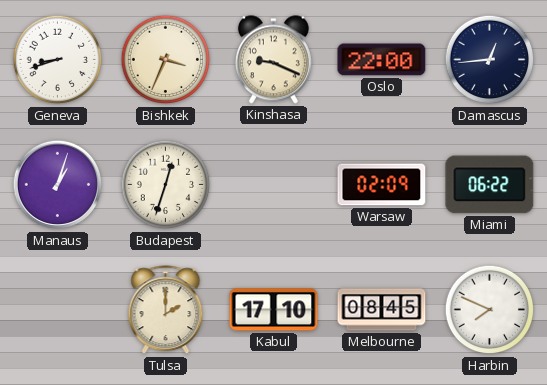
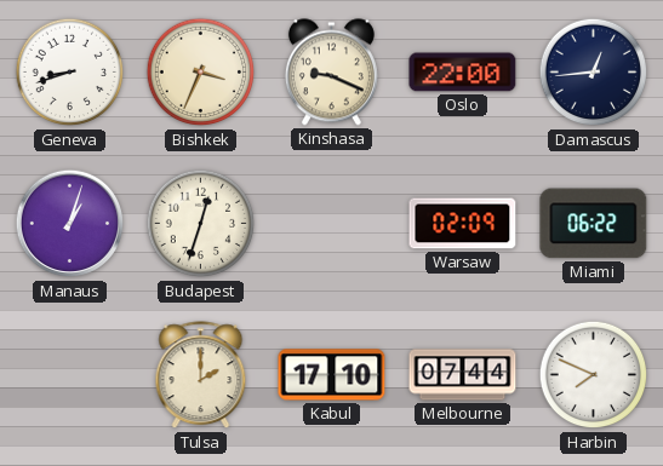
Melbourne: 08:45 -> 07:44 (463, 375)
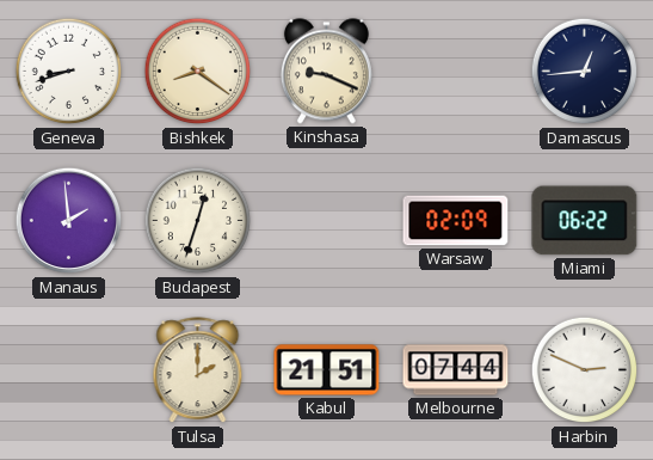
Bishkek: 3:34 -> 8:21 (198, 72)
Oslo: 22:00 -> none (463, 73)
Manaus: 1:03 -> 1:59 (69, 221)
Kabul: 17:10 -> 21:51 (327, 370)
Harbin: 7:49 -> 2:49 (585, 370)
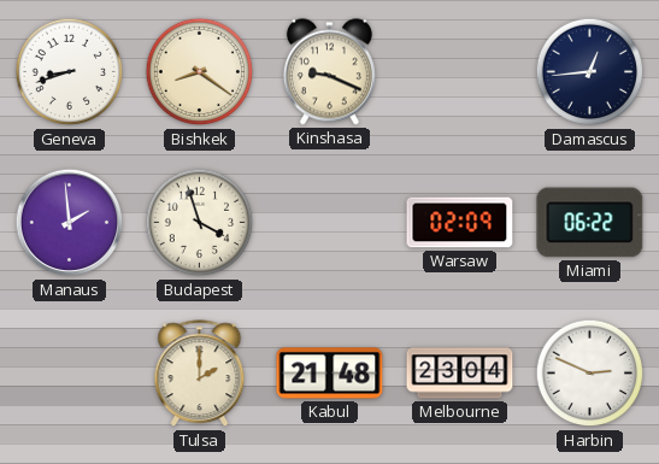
Budapest: 12:33 -> 3:57 (200, 223)
Kabul: 21:51 -> 21:48 (330, 374)
Melbourne: 07:44 -> 23:04 (460, 374)
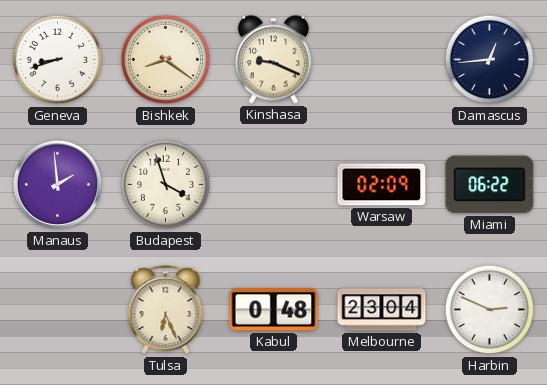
Tulsa: 2:00 -> 6:26 (166, 310)
Kabul: 21:48 -> 0:48 (274, 310)
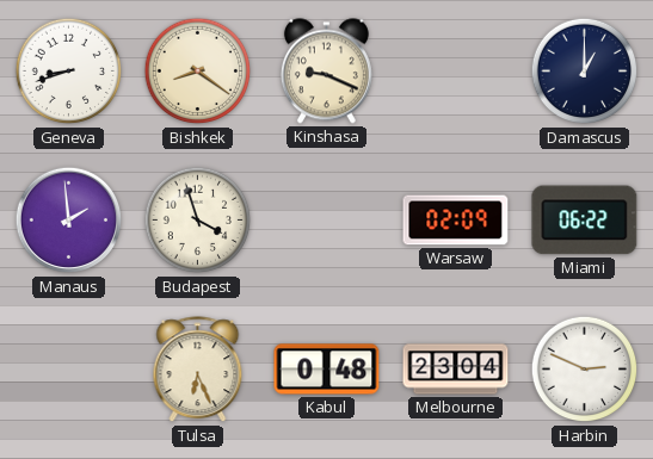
Damascus: 12:44 -> 1:00 (585, 72)
